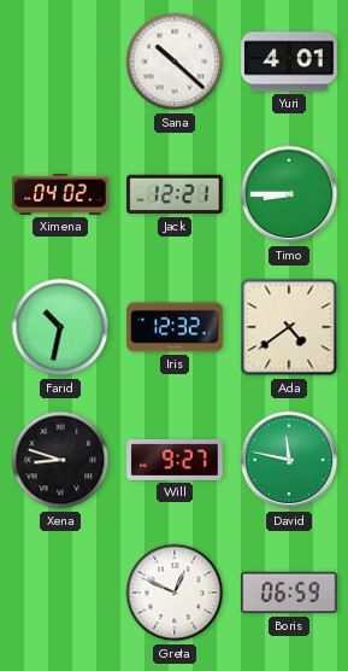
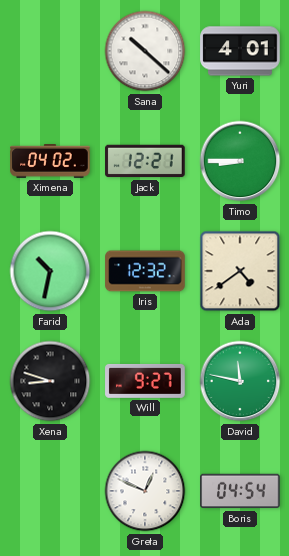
Boris: 06:59 -> 04:54 (240, 491)
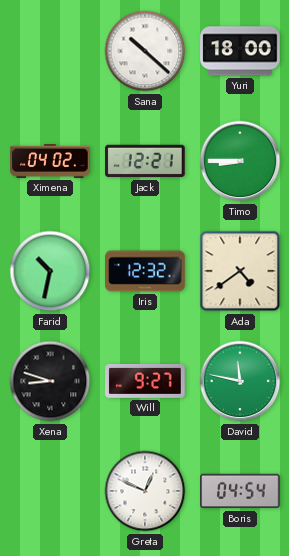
Yuri: 4:01 -> 18:00 (240, 51)
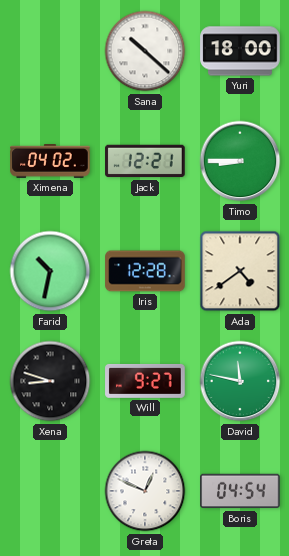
Iris: 12:32 -> 12:28 (145, 271)
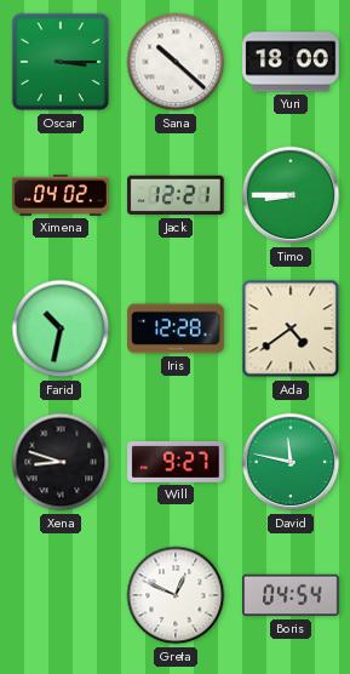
Oscar: none -> 3:15 (61, 62)
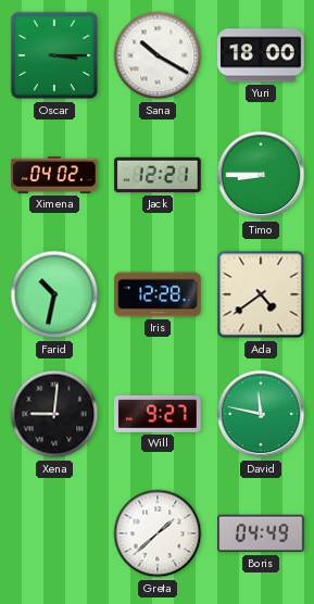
Sana: 10:22 -> 10:20 (158, 55)
Xena: 8:48 -> 9:01 (54, 414)
Greta: 12:49 -> 1:38 (158, 533)
Boris: 04:54 -> 04:49 (261, 533)
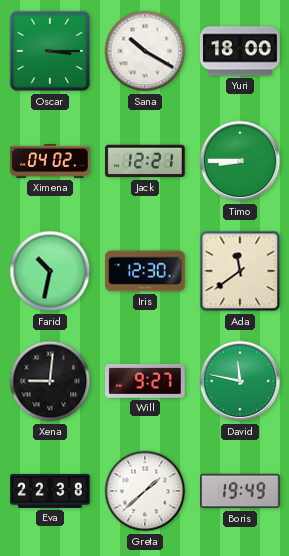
Iris: 12:28 -> 12:30 (145, 271)
Ada: 4:39 -> 11:39 (240, 271)
Eva: none -> 22:38 (50, 491)
Boris: 04:49 -> 19:49 (240, 491)
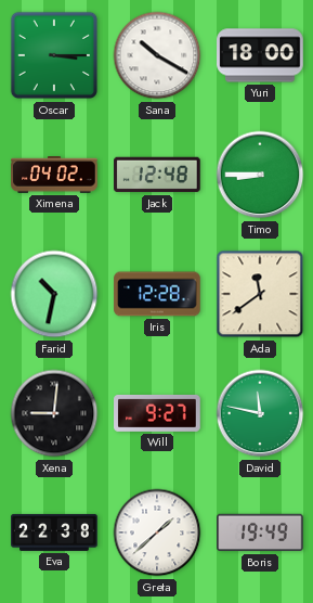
Jack: 12:21 -> 12:48 (157, 175)
Iris: 12:30 -> 12:28 (157, 294)
